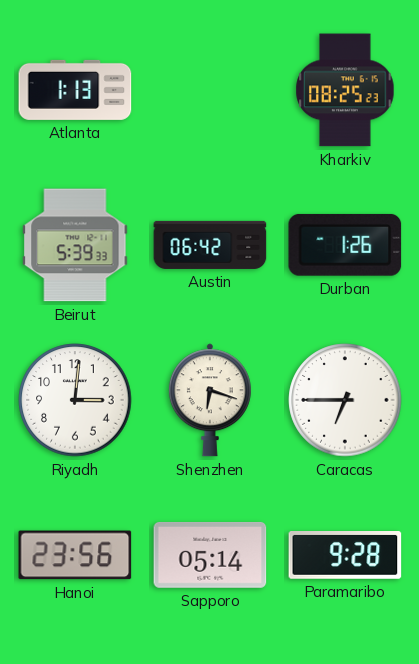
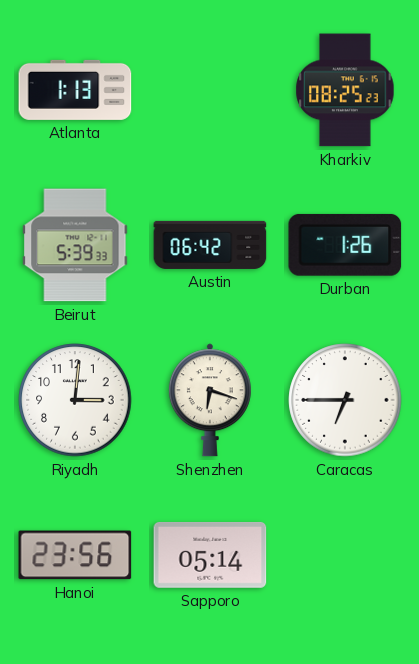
Paramaribo: 9:28 -> none (345, 556)
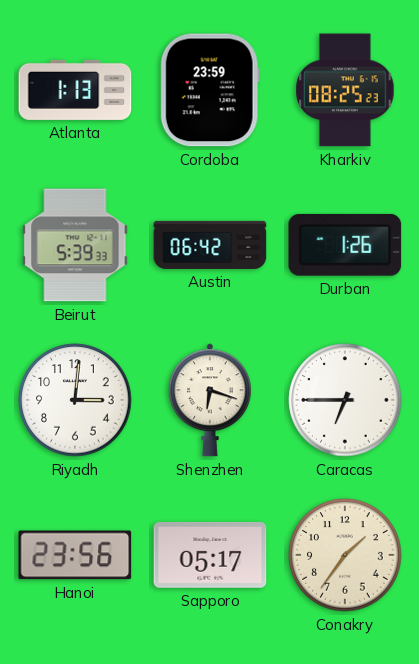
Cordoba: none -> 23:59 (210, 90)
Sapporo: 05:14 -> 05:17 (210, 555)
Conakry: none -> 1:36 (345, 555)
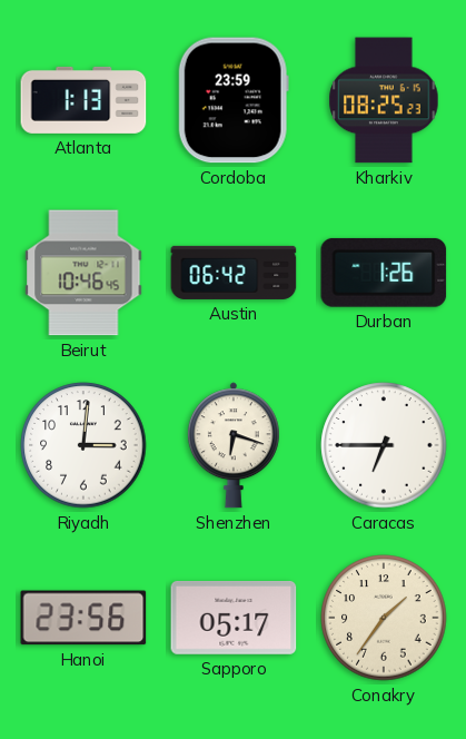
Beirut: 5:39 -> 10:46 (83, 273)
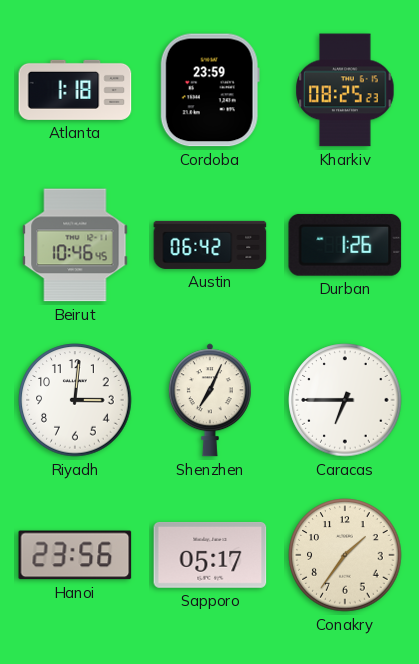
Atlanta: 1:13 -> 1:18 (75, 90)
Shenzhen: 6:18 -> 7:04 (210, 400)
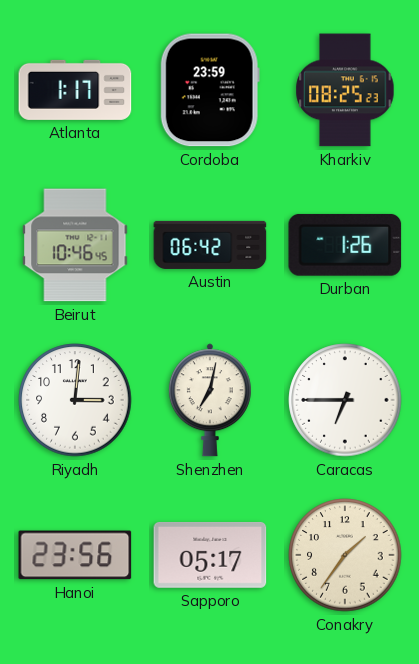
Atlanta: 1:18 -> 1:17 (75, 90)
Shenzhen: 7:04 -> 7:02 (210, 400)
